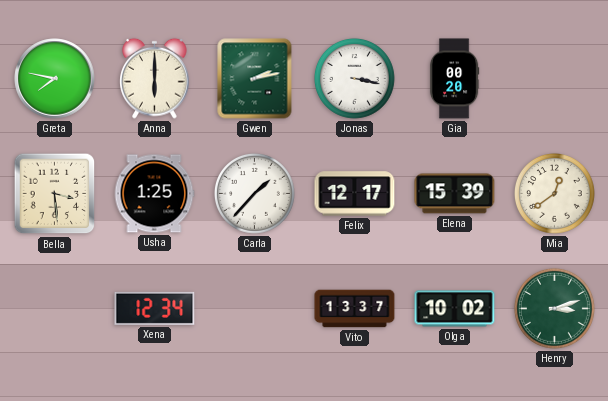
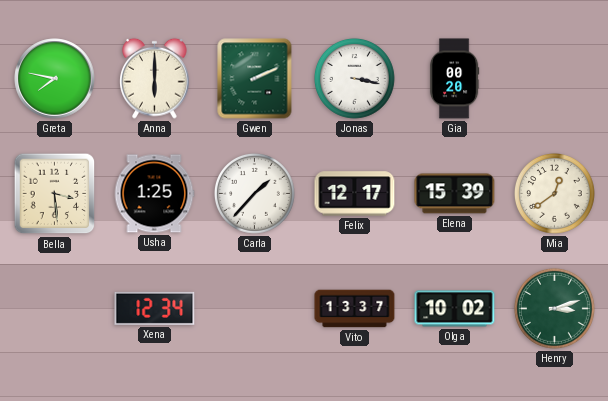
Gwen: 2:13 -> 2:11 (255, 79)
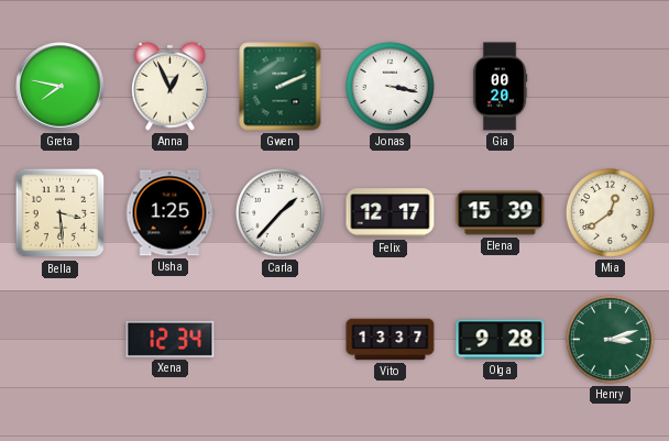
Anna: 6:00 -> 12:56 (171, 86)
Olga: 10:02 -> 9:28 (501, 340)
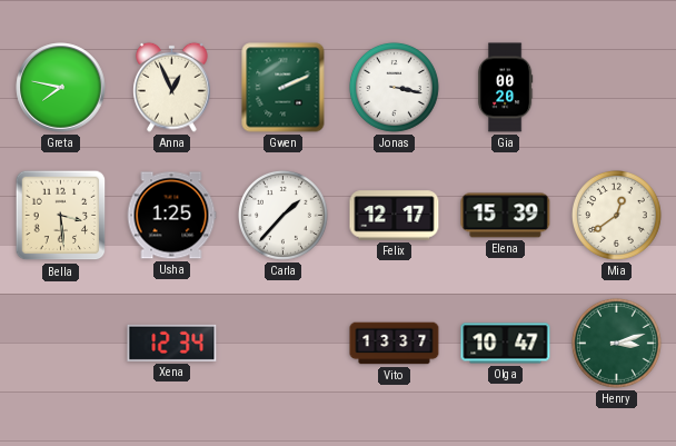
Olga: 9:28 -> 10:47 (506, 344)
